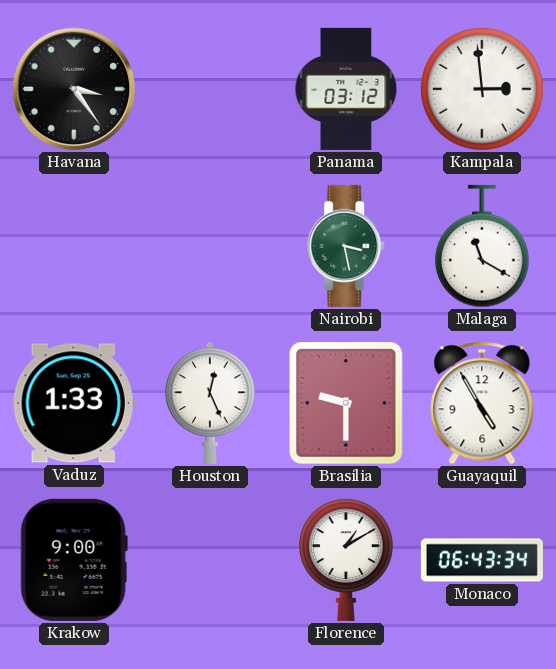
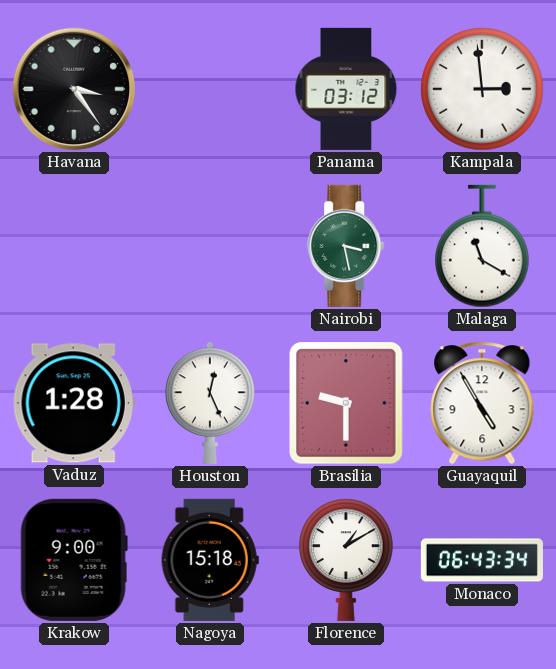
Vaduz: 1:33 -> 1:28 (74, 403)
Nagoya: none -> 15:18 (210, 560)
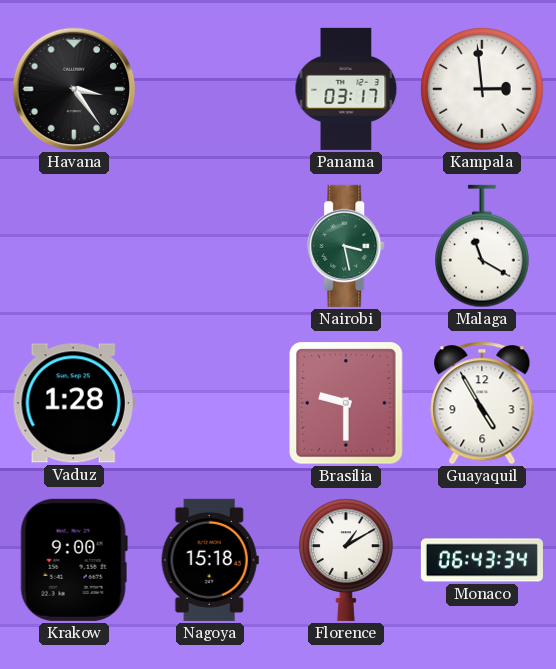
Panama: 03:12 -> 03:17 (346, 89)
Houston: 12:26 -> none (210, 403)
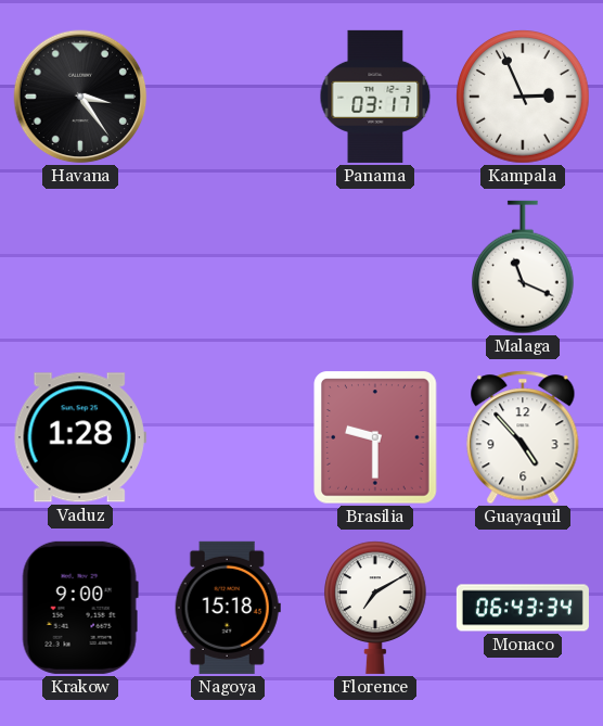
Kampala: 2:59 -> 2:56 (523, 97)
Nairobi: 3:28 -> none (347, 246)
Malaga: 11:20 -> 11:19 (524, 267)
Guayaquil: 4:55 -> 4:53 (523, 437)
Florence: 1:10 -> 7:10 (376, 608)
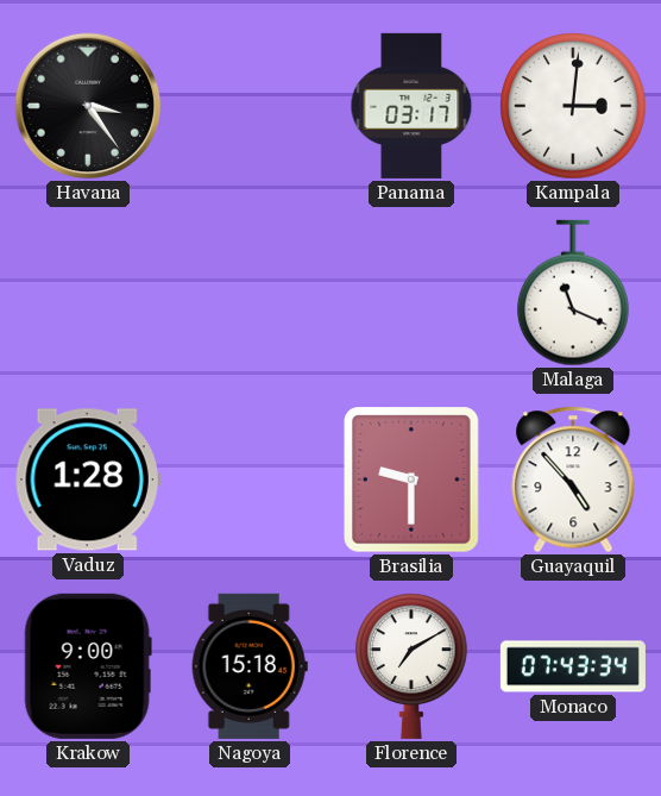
Kampala: 2:56 -> 3:01 (573, 106)
Monaco: 06:43 -> 07:43 (573, 666)
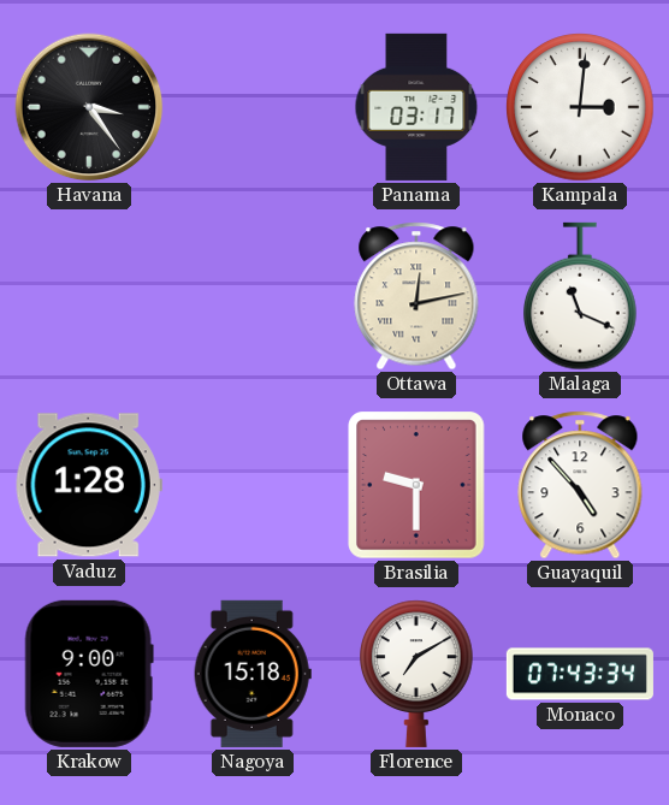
Ottawa: none -> 12:13 (416, 296)
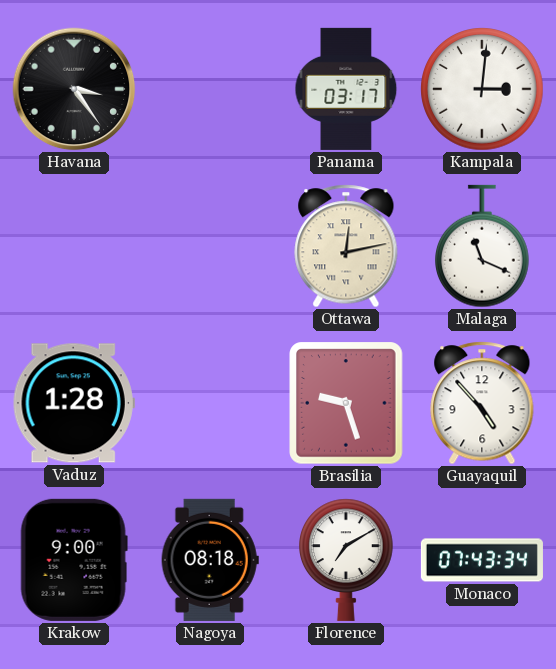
Brasilia: 9:30 -> 9:27 (346, 403)
Nagoya: 15:18 -> 08:18 (210, 560)
